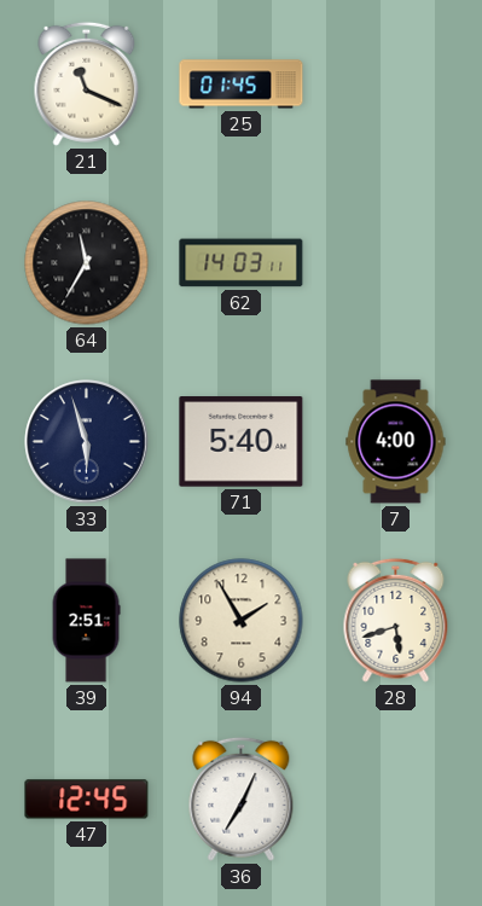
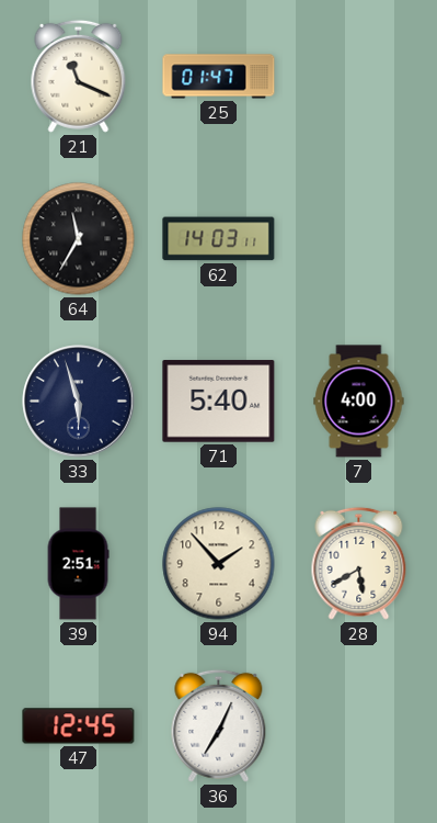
25: 01:45 -> 01:47 (219, 77)
94: 1:55 -> 1:53 (219, 564)
28: 5:42 -> 5:40 (359, 563)
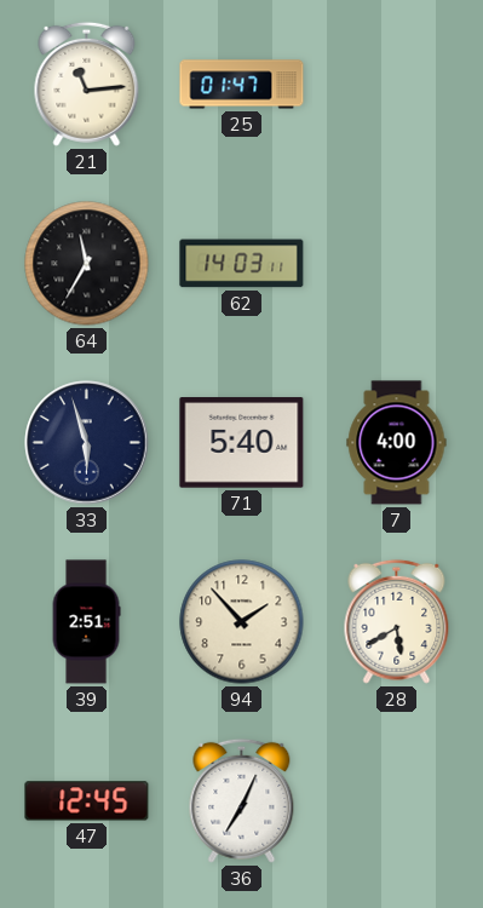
21: 11:19 -> 11:14 (87, 84)
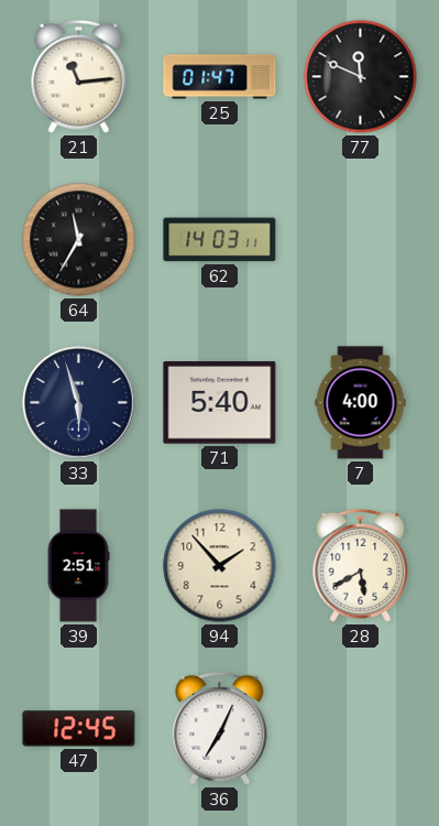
77: none -> 11:49 (361, 77)
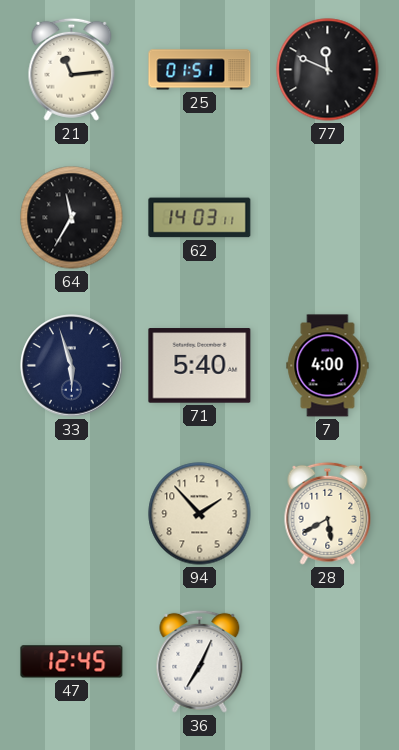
25: 01:47 -> 01:51 (200, 70)
39: 2:51 -> none (78, 566)
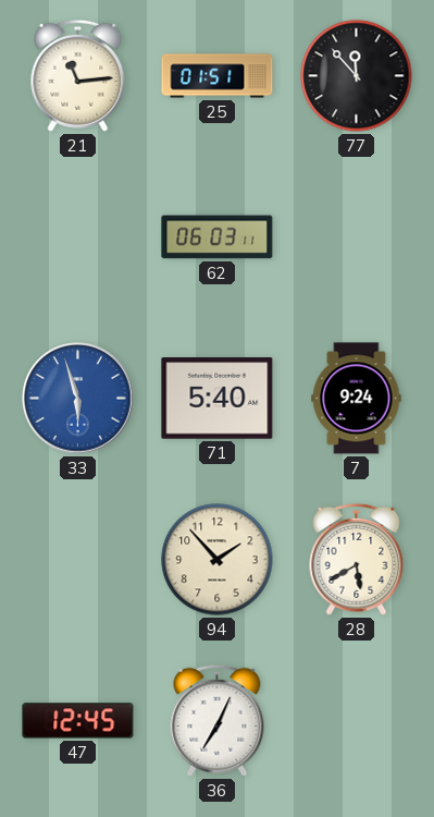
77: 11:49 -> 11:53 (357, 76)
64: 11:35 -> none (72, 218)
62: 14:03 -> 06:03 (218, 237)
33 dial: navy -> blue (78, 399)
7: 4:00 -> 9:24 (357, 399)
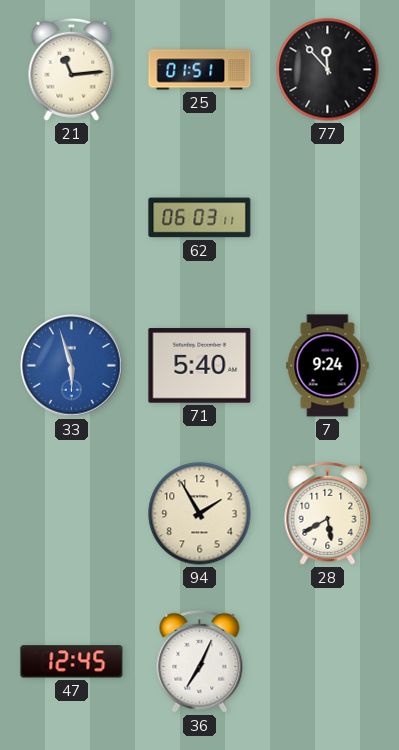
94: 1:53 -> 1:55 (200, 514)
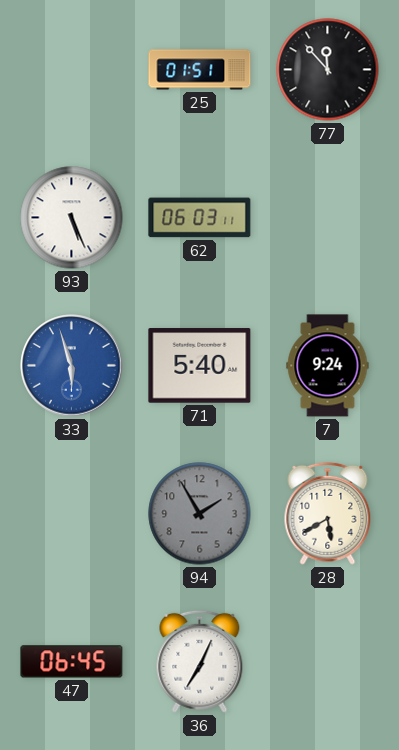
21: 11:14 -> none (72, 69)
93: none -> 5:26 (72, 218)
94 dial: cream -> grey (200, 514)
47: 12:45 -> 06:45 (72, 662)
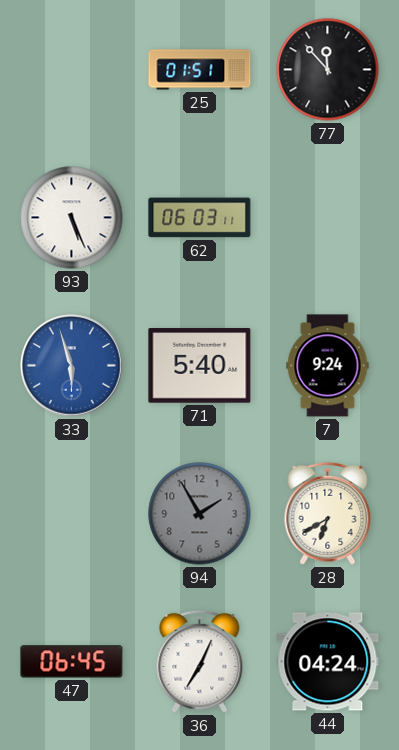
28: 5:40 -> 6:40 (328, 513)
44: none -> 04:24 (328, 662)
